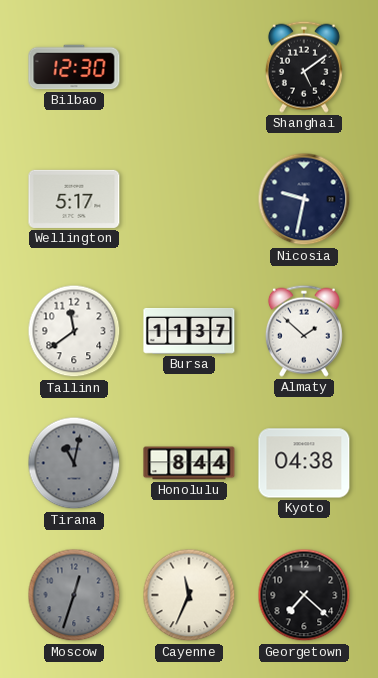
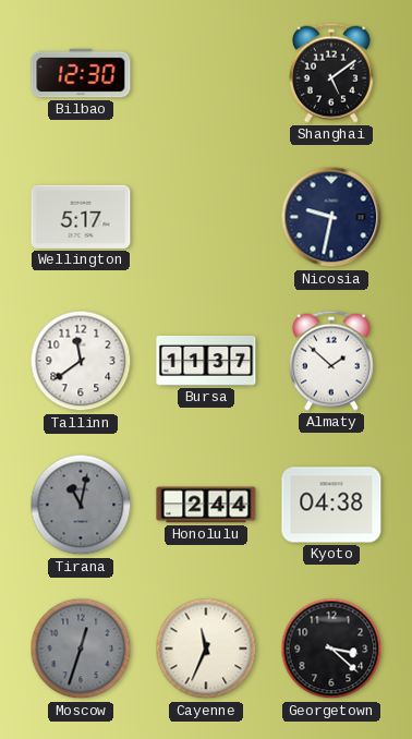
Honolulu: 8:44 -> 2:44 (206, 505)
Georgetown: 7:22 -> 3:22 (331, 649)
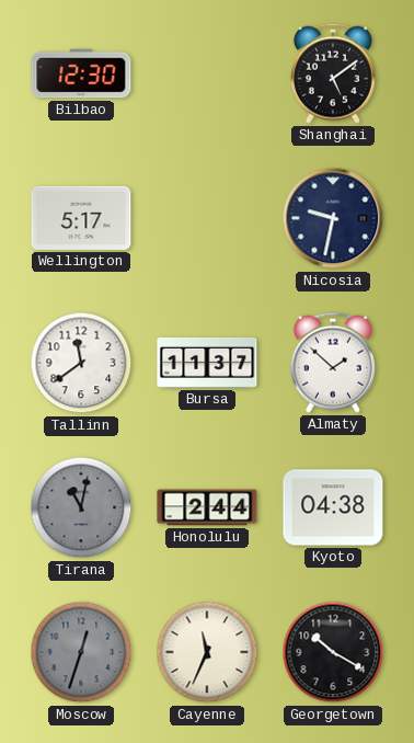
Georgetown: 3:22 -> 10:20 (333, 652)
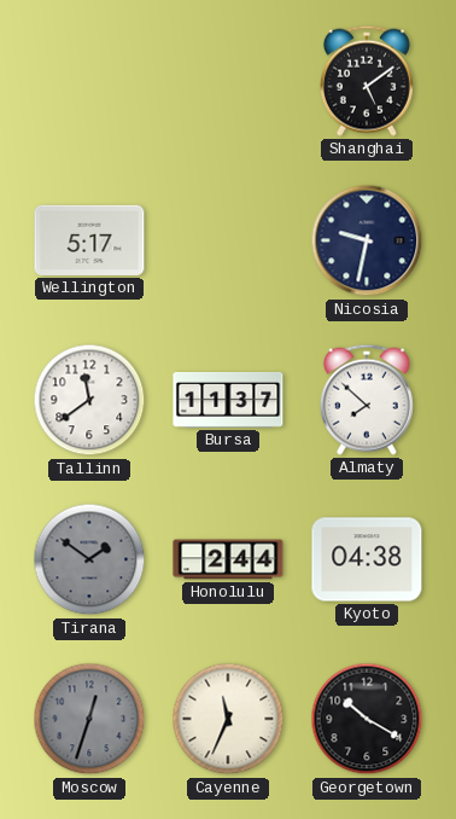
Bilbao: 12:30 -> none (81, 73)
Almaty: 1:52 -> 7:52 (367, 400)
Tirana: 11:02 -> 1:51 (89, 559)
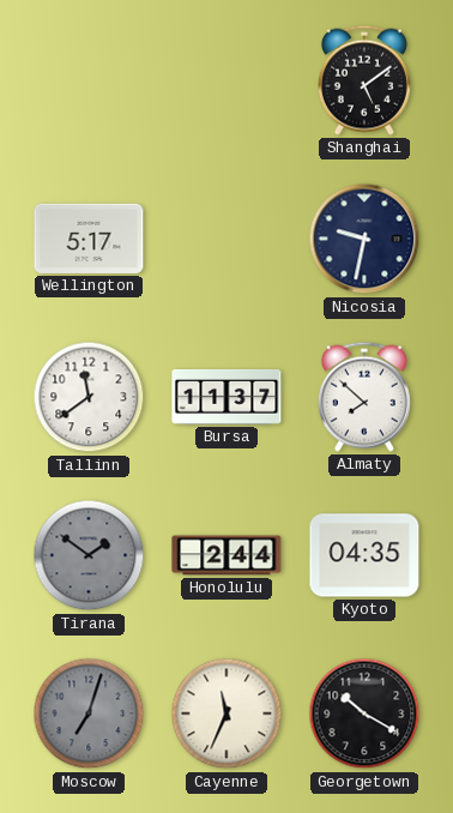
Kyoto: 04:38 -> 04:35 (364, 555)
Moscow: 12:33 -> 7:03 (89, 713)
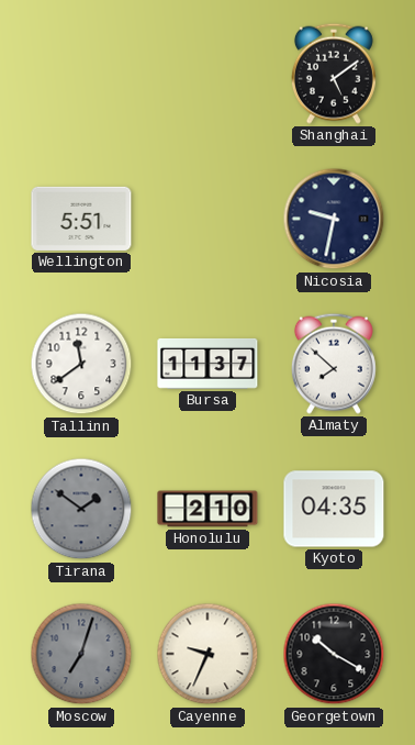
Wellington: 5:17 -> 5:51 (81, 219)
Honolulu: 2:44 -> 2:10 (207, 509)
Cayenne: 11:34 -> 9:34 (207, 654)
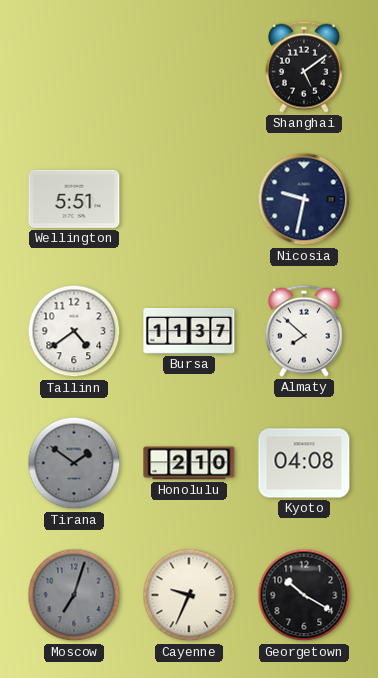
Tallinn: 11:39 -> 4:39 (74, 331)
Kyoto: 04:35 -> 04:08 (304, 463)
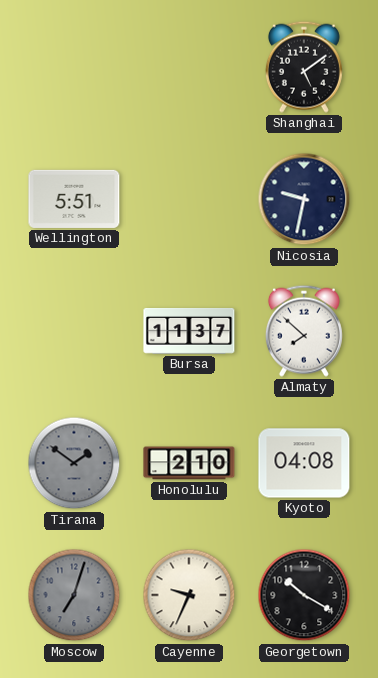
Tallinn: 4:39 -> none (74, 331)
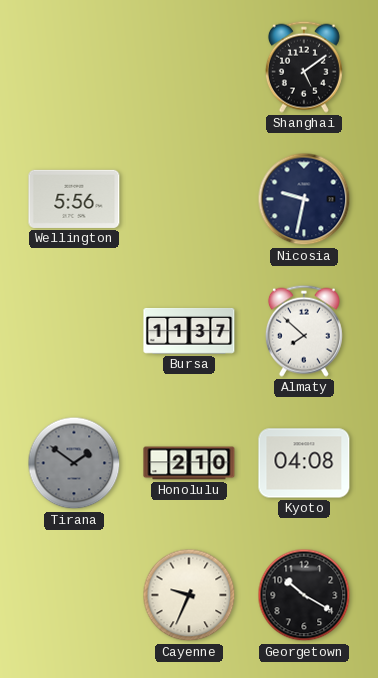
Wellington: 5:51 -> 5:56 (74, 199)
Moscow: 7:03 -> none (74, 595)
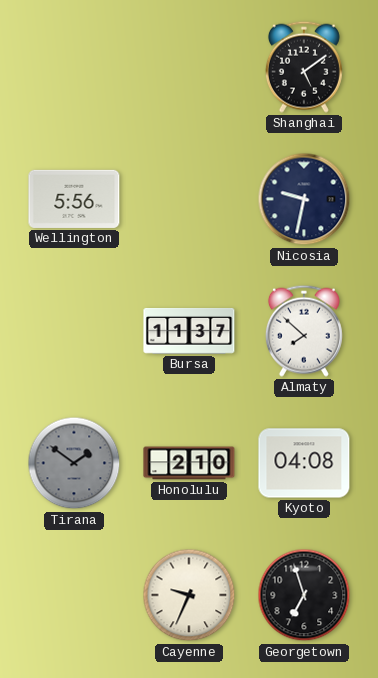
Georgetown: 10:20 -> 6:57 (304, 595)
